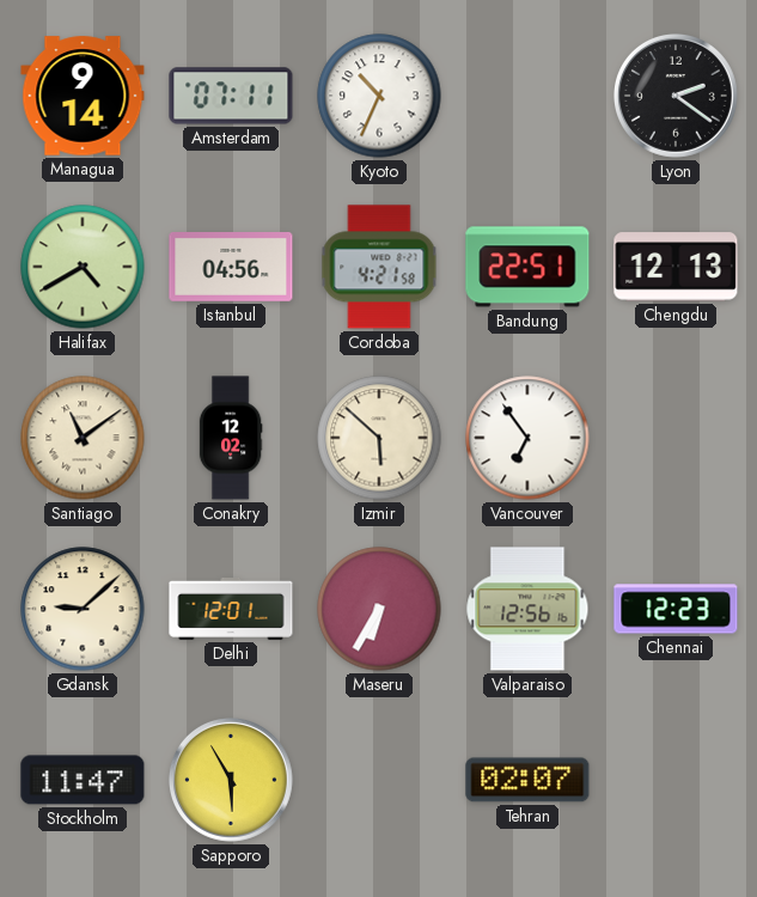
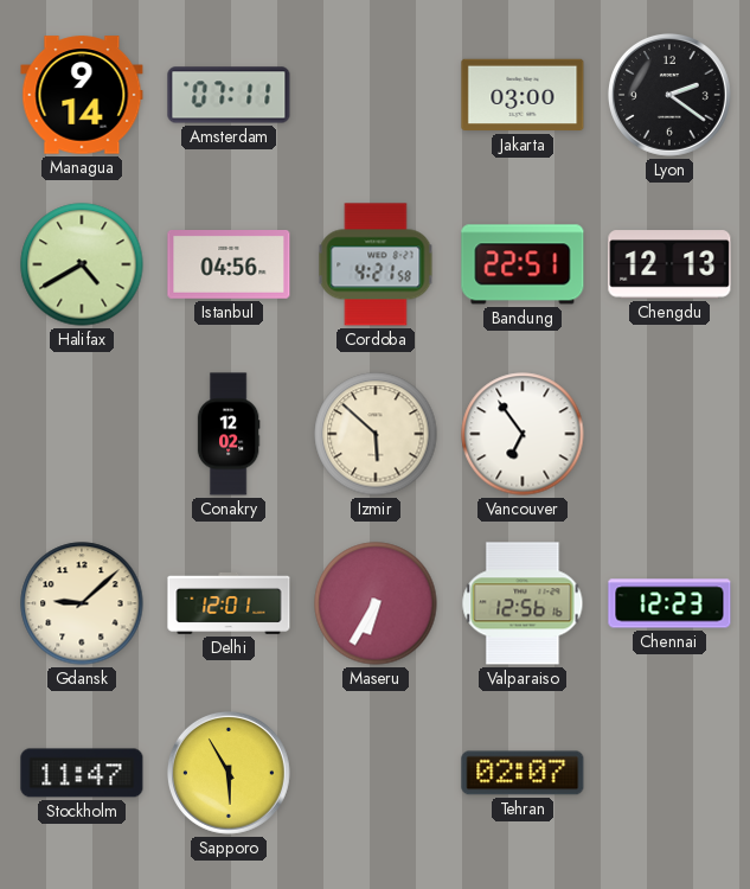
Kyoto: 10:34 -> none (379, 96)
Jakarta: none -> 03:00 (523, 95)
Santiago: 11:09 -> none (83, 438)
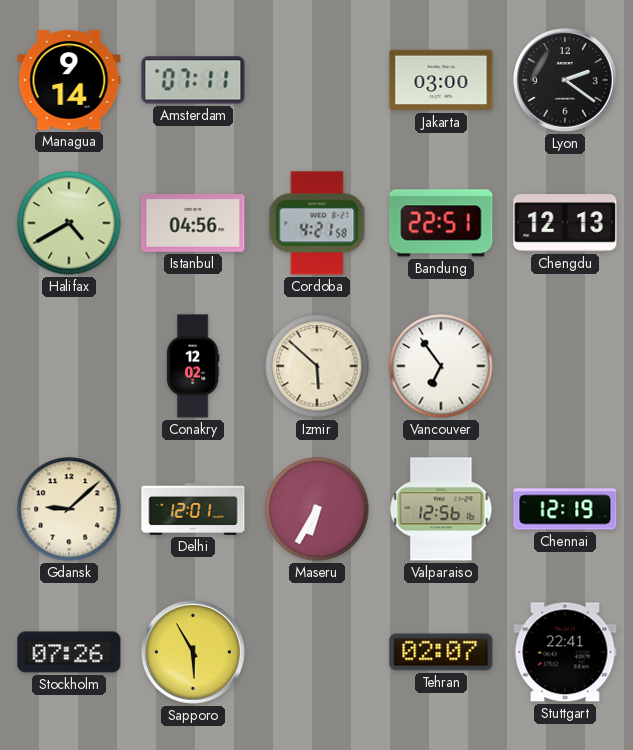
Chennai: 12:23 -> 12:19 (565, 509)
Stockholm: 11:47 -> 07:26 (69, 652)
Stuttgart: none -> 22:41 (565, 652)
